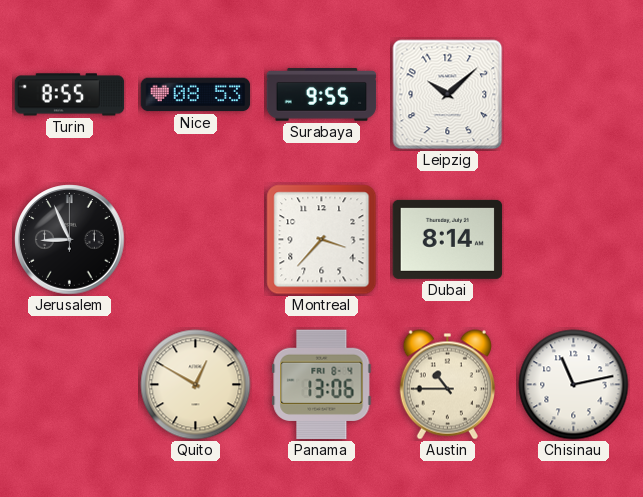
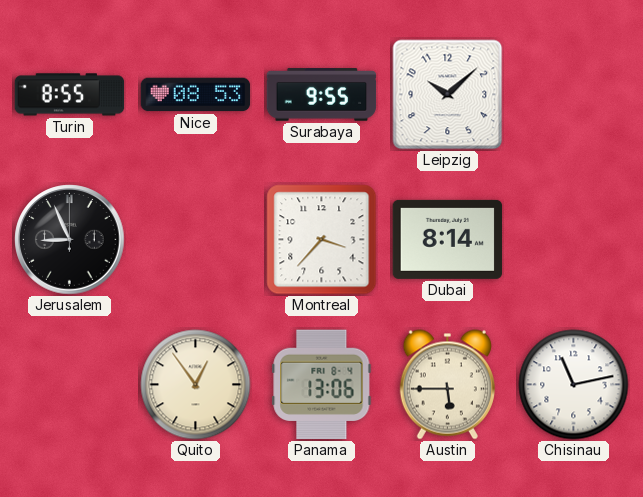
Quito: 12:50 -> 12:54 (196, 385)
Austin: 10:45 -> 5:45 (447, 385)
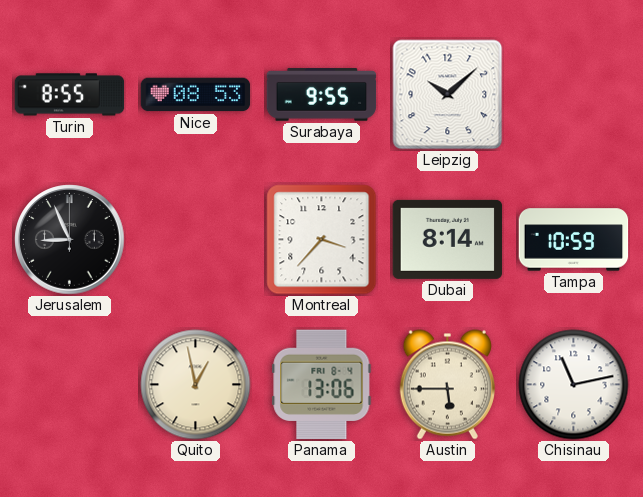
Tampa: none -> 10:59 (574, 240)
Quito: 12:54 -> 12:58 (196, 385)
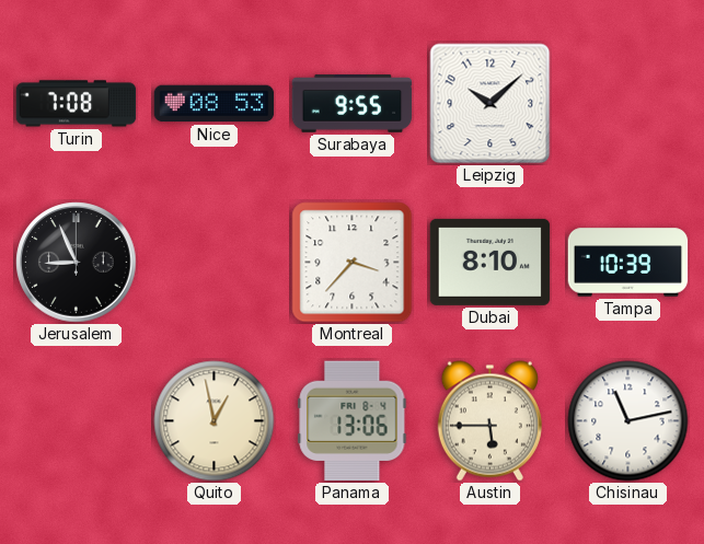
Turin: 8:55 -> 7:08 (77, 104)
Dubai: 8:14 -> 8:10 (491, 262)
Tampa: 10:59 -> 10:39 (628, 263)
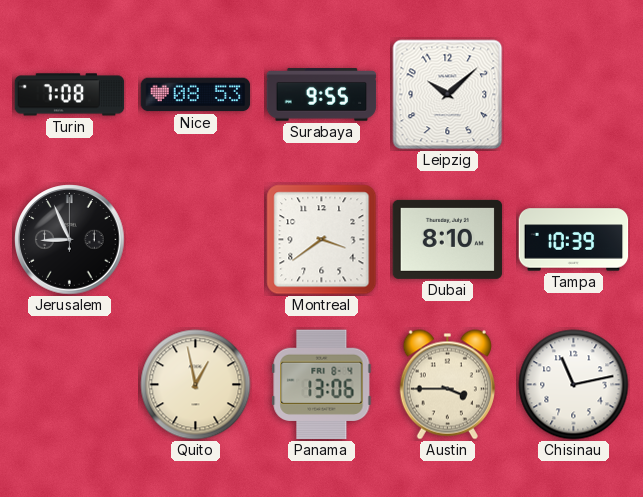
Montreal: 3:37 -> 3:39 (322, 240)
Austin: 5:45 -> 3:45 (447, 385)
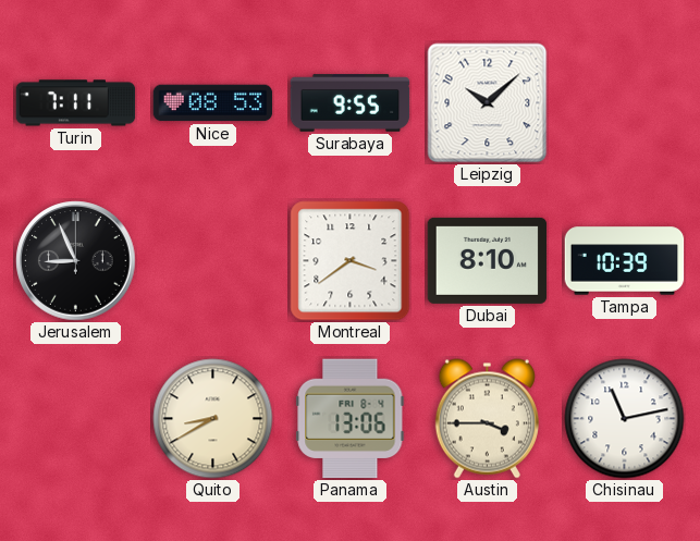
Turin: 7:08 -> 7:11 (76, 103)
Quito: 12:58 -> 8:40 (213, 419)
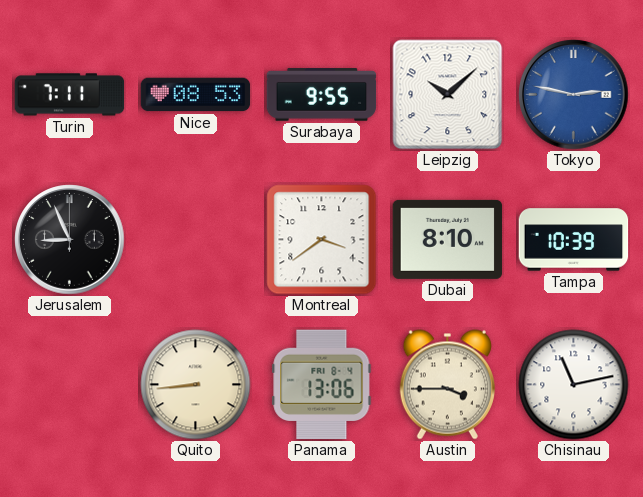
Tokyo: none -> 2:47 (574, 95)
Quito: 8:40 -> 8:44 (196, 385)
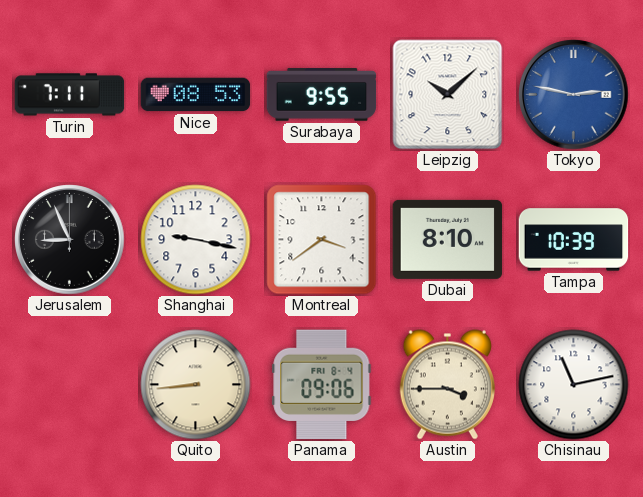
Shanghai: none -> 9:17 (196, 240)
Panama: 13:06 -> 09:06 (322, 385)
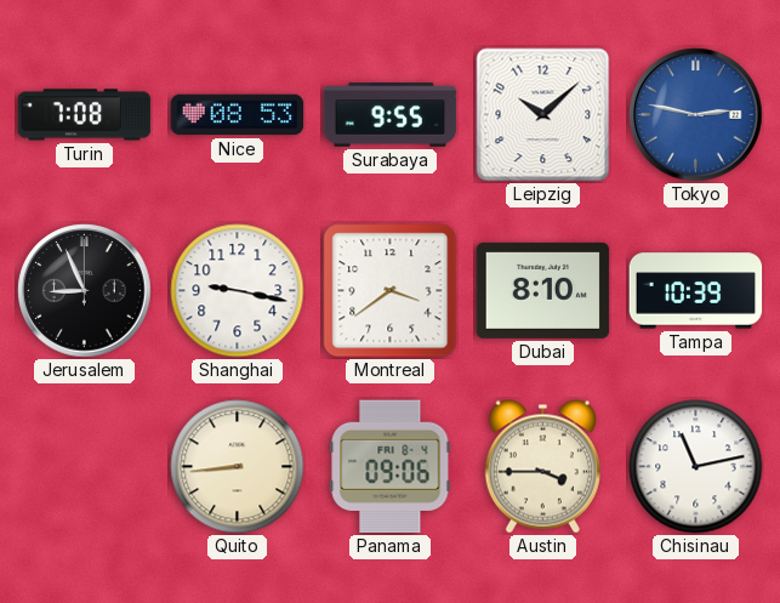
Turin: 7:11 -> 7:08 (85, 115)
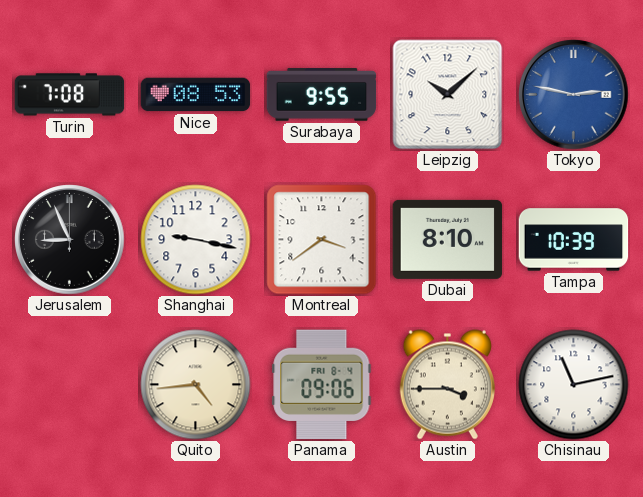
Quito: 8:44 -> 4:44 (196, 385)
